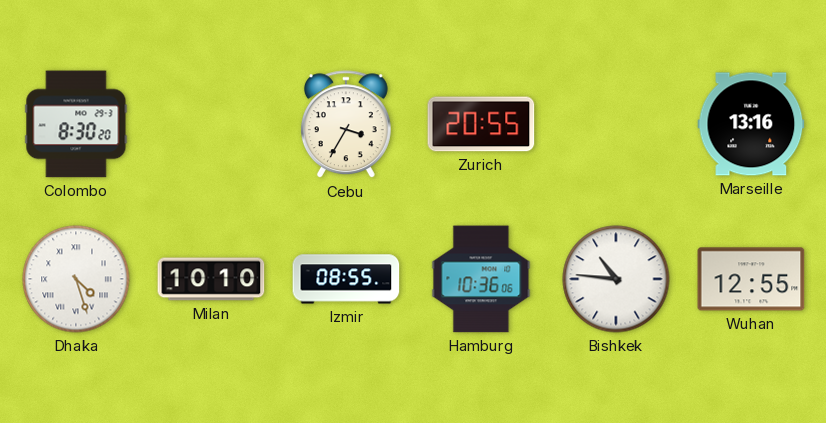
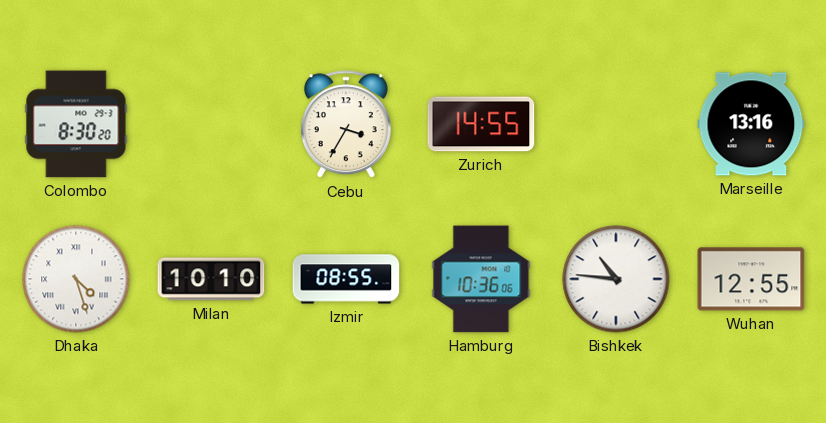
Zurich: 20:55 -> 14:55 (481, 124)
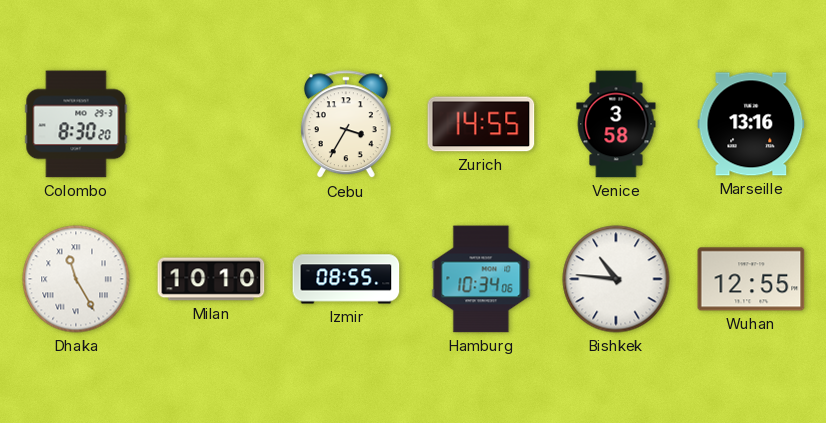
Venice: none -> 3:58 (616, 124)
Dhaka: 4:27 -> 11:25 (76, 279)
Hamburg: 10:36 -> 10:34 (481, 279)
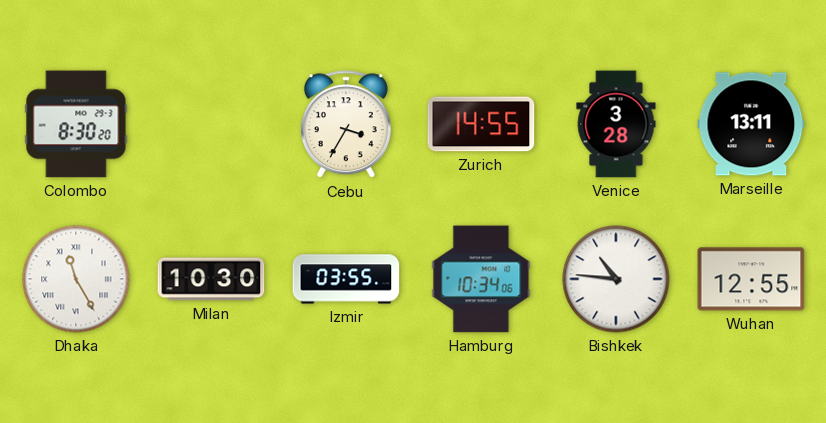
Venice: 3:58 -> 3:28 (616, 124)
Marseille: 13:16 -> 13:11 (751, 124)
Milan: 10:10 -> 10:30 (211, 279)
Izmir: 08:55 -> 03:55 (346, 279)
